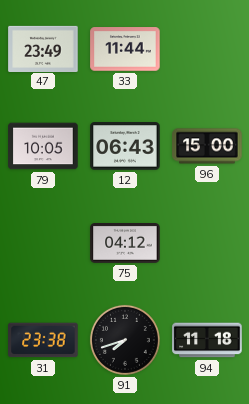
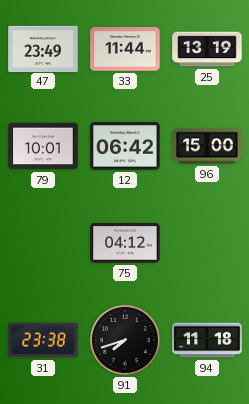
25: none -> 13:19 (207, 49)
79: 10:05 -> 10:01 (43, 146)
12: 06:43 -> 06:42 (125, 146)
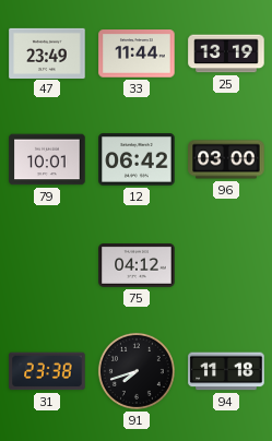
96: 15:00 -> 03:00 (226, 159)
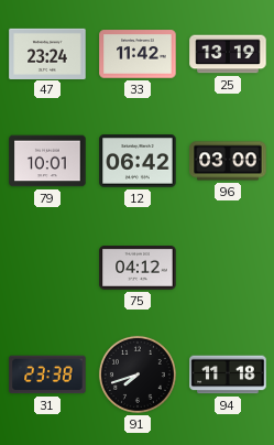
47: 23:49 -> 23:24 (47, 53)
33: 11:44 -> 11:42 (138, 54)
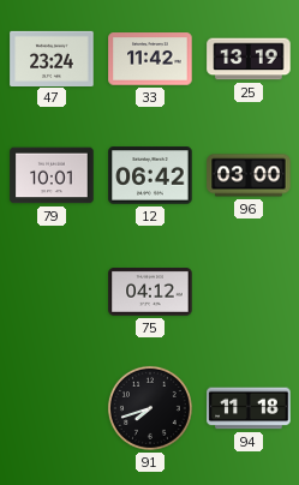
31: 23:38 -> none (47, 375)
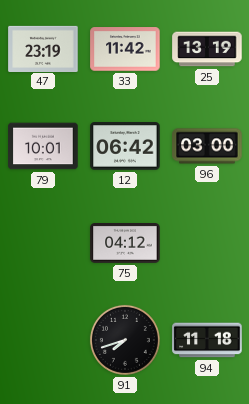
47: 23:24 -> 23:19 (43, 48)
